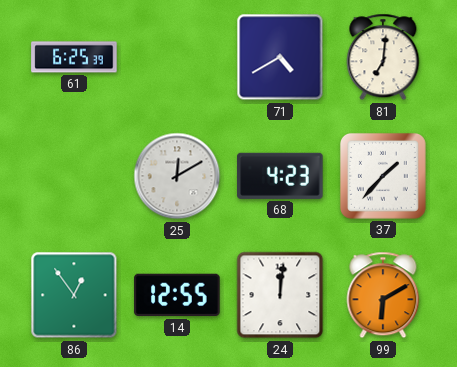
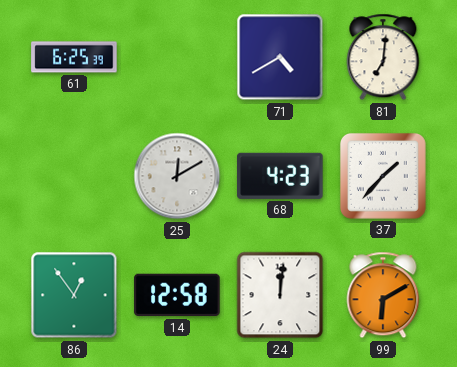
14: 12:55 -> 12:58 (177, 295)
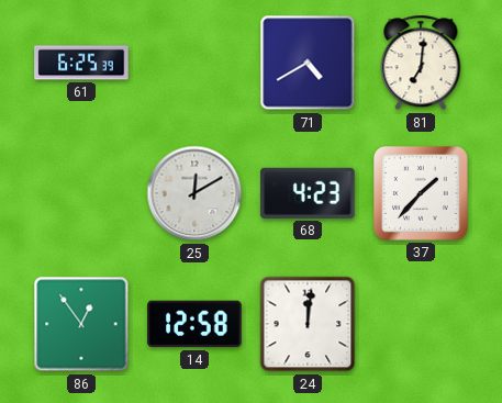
99: 6:10 -> none (383, 295)
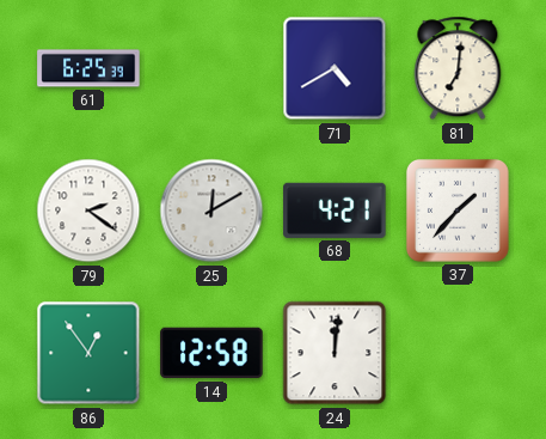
79: none -> 2:21 (88, 211)
68: 4:23 -> 4:21 (335, 211)
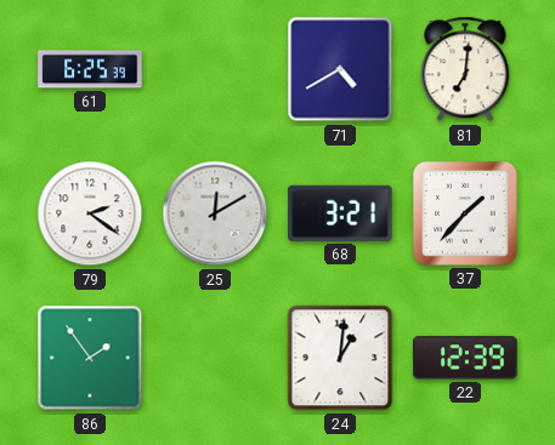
68: 4:21 -> 3:21 (340, 213)
86: 12:54 -> 1:54 (90, 358)
14: 12:58 -> none (211, 353)
24: 12:01 -> 1:01 (340, 358)
22: none -> 12:39 (465, 358)
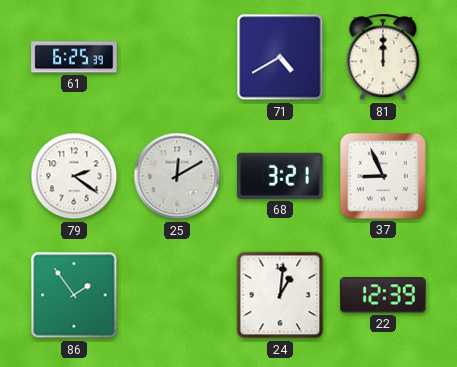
81: 7:01 -> 12:00 (383, 57)
37: 1:37 -> 8:56 (383, 176)
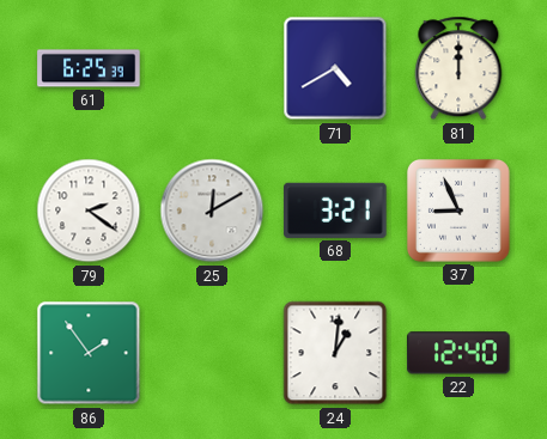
22: 12:39 -> 12:40 (458, 353)
